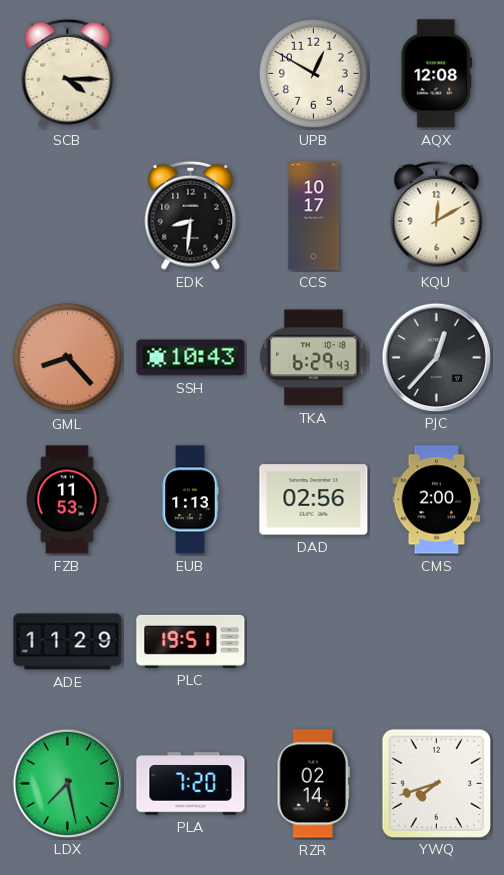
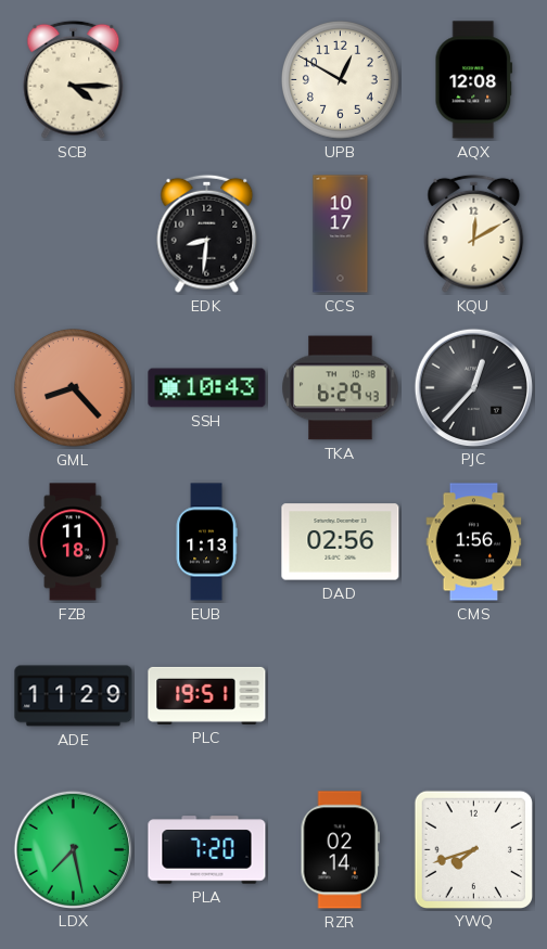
FZB: 11:53 -> 11:18 (73, 542)
CMS: 2:00 -> 1:56 (474, 542)
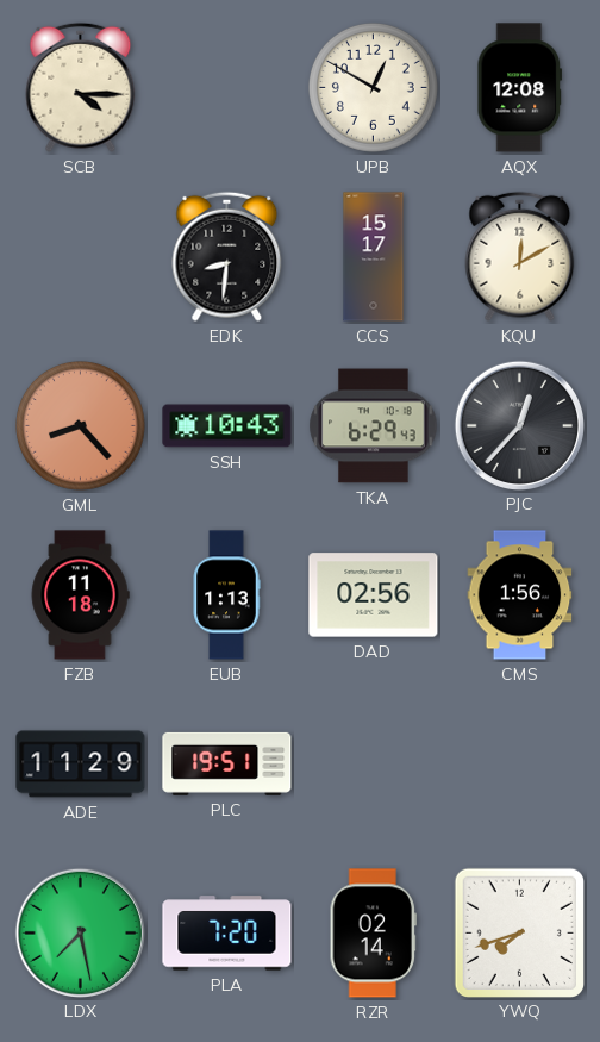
CCS: 10:17 -> 15:17 (374, 257)
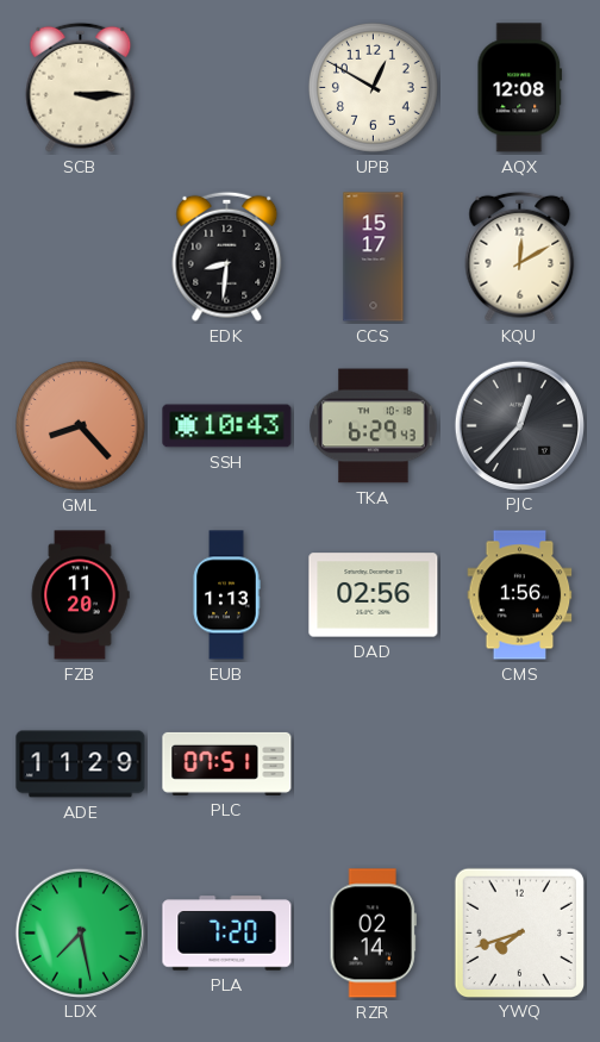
SCB: 4:15 -> 3:15 (81, 87)
FZB: 11:18 -> 11:20 (80, 595)
PLC: 19:51 -> 07:51 (227, 763)
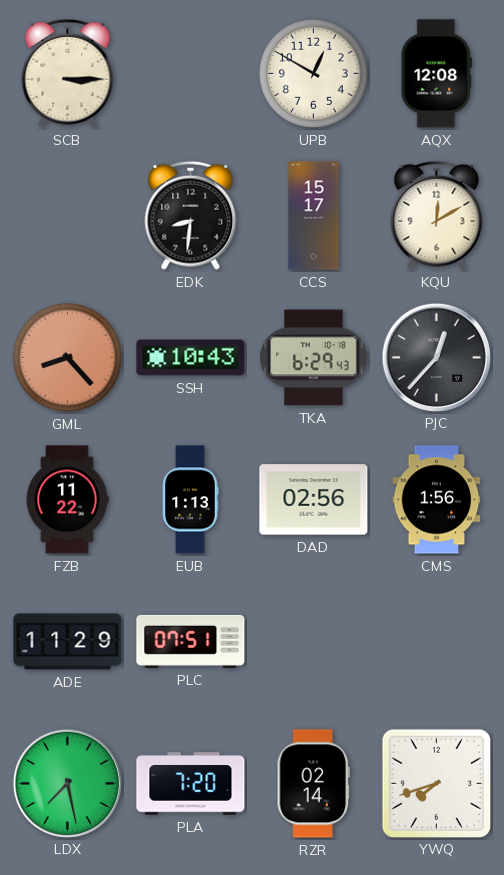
FZB: 11:20 -> 11:22 (67, 500)
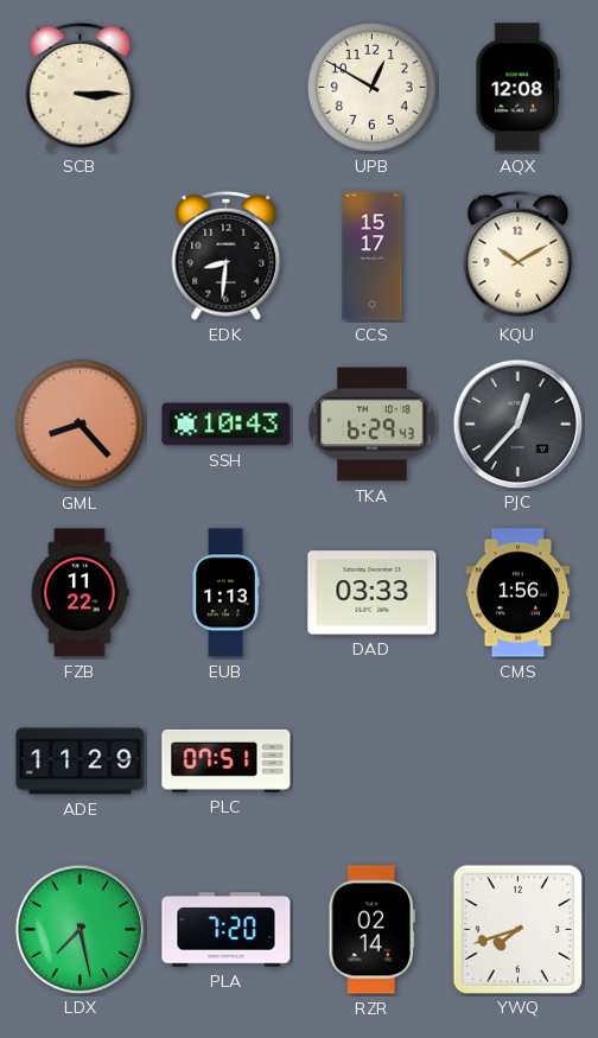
KQU: 12:10 -> 10:10 (519, 255)
DAD: 02:56 -> 03:33 (373, 593)
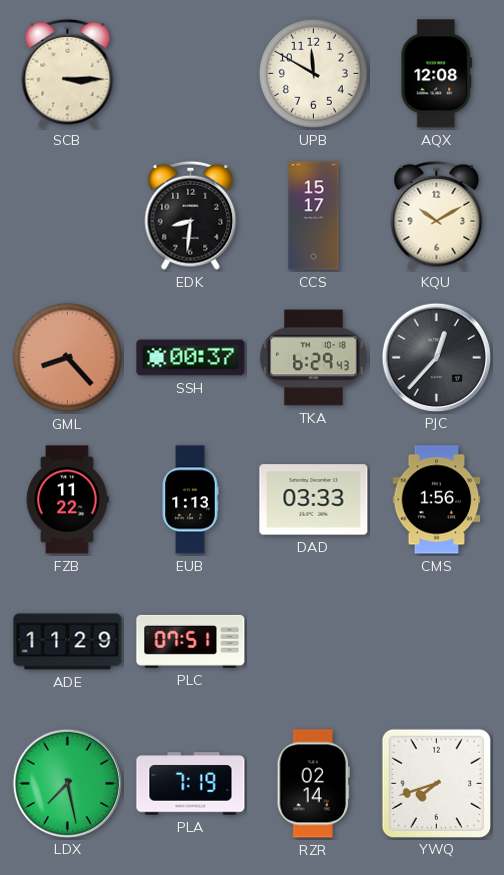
UPB: 12:50 -> 11:50 (314, 74)
SSH: 10:43 -> 00:37 (191, 358)
PLA: 7:20 -> 7:19 (191, 784)
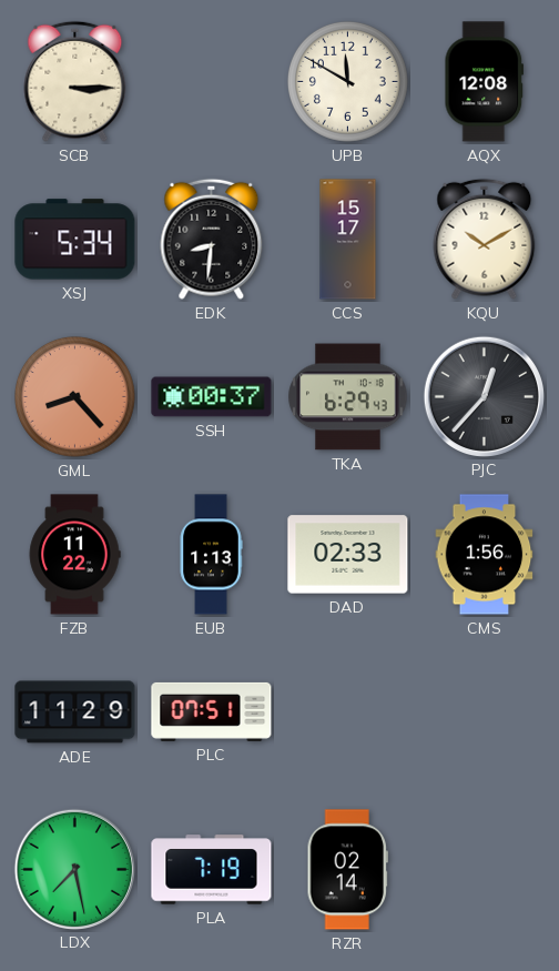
XSJ: none -> 5:34 (75, 240)
DAD: 03:33 -> 02:33 (348, 555)
YWQ: 7:42 -> none (436, 783)
